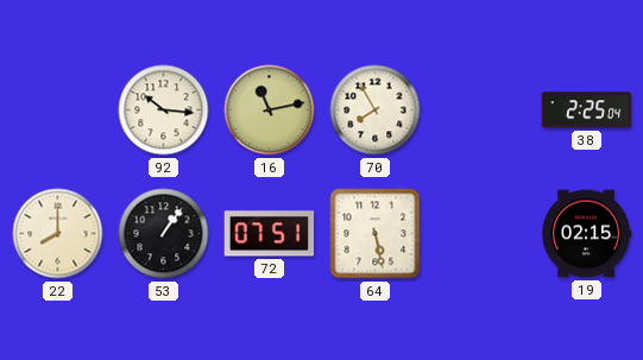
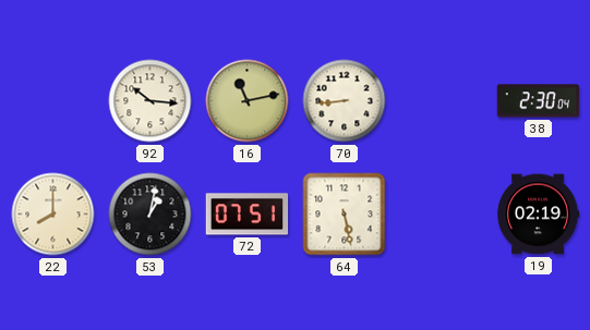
70: 7:55 -> 8:44 (345, 101)
38: 2:25 -> 2:30 (539, 101)
53: 1:06 -> 1:02 (150, 215)
19: 02:15 -> 02:19 (538, 215)
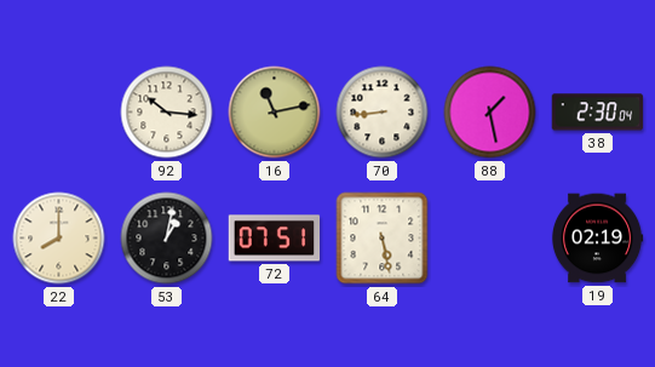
88: none -> 1:28 (490, 113)
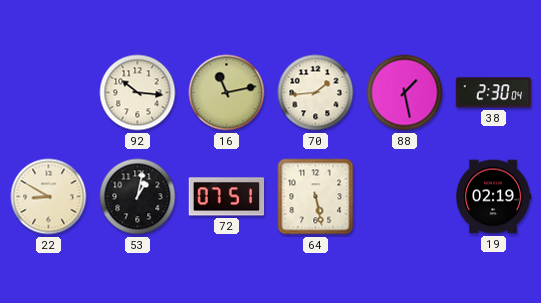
70: 8:44 -> 1:44 (316, 93)
22: 8:00 -> 8:50 (49, 197)
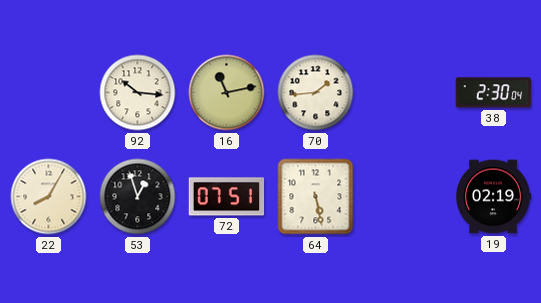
88: 1:28 -> none (405, 93)
22: 8:50 -> 8:05 (49, 197)
53: 1:02 -> 12:57 (138, 197)
